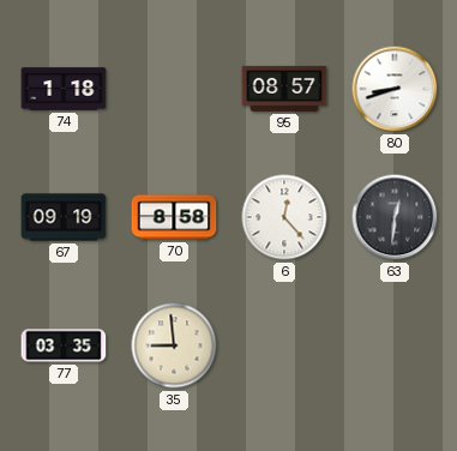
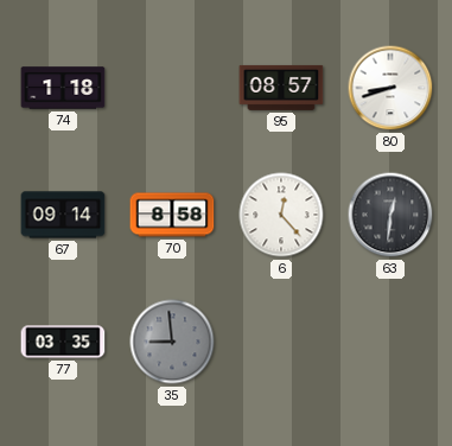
67: 09:19 -> 09:14 (63, 215)
35 dial: cream -> grey (172, 342)
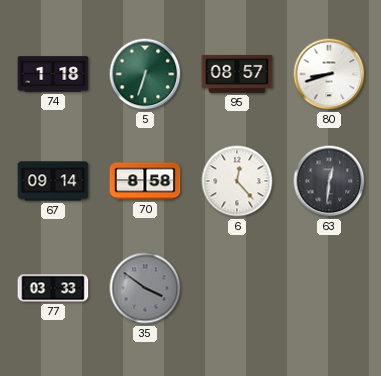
5: none -> 6:33 (145, 74)
77: 03:35 -> 03:33 (53, 288)
35: 8:59 -> 3:51 (145, 288)
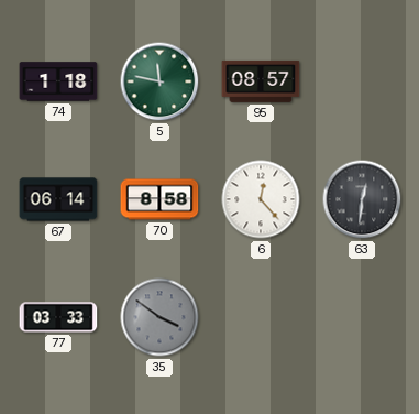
5: 6:33 -> 11:47 (159, 81)
80: 8:42 -> none (329, 74)
67: 09:14 -> 06:14 (58, 199)
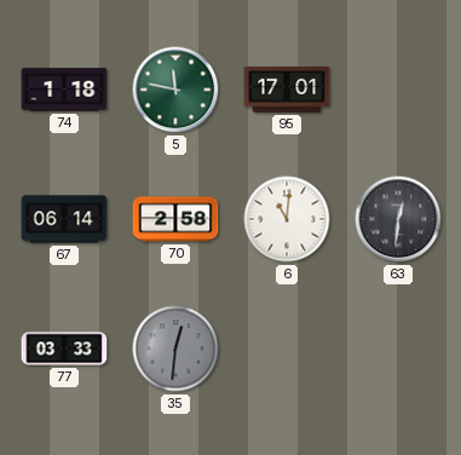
95: 08:57 -> 17:01 (287, 90)
70: 8:58 -> 2:58 (175, 219)
6: 12:23 -> 11:01 (287, 219)
35: 3:51 -> 12:31 (175, 349)
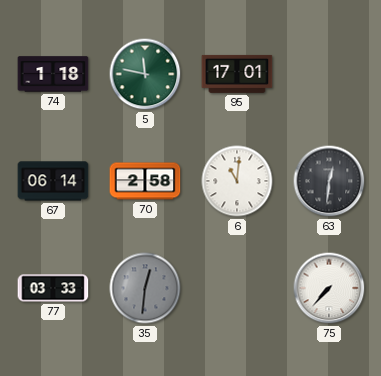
75: none -> 7:37 (329, 288)
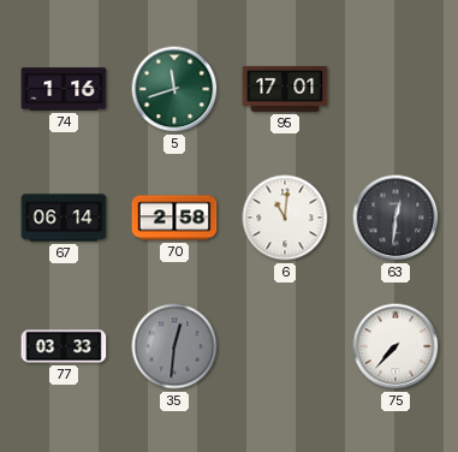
74: 1:18 -> 1:16 (64, 89)
5: 11:47 -> 11:42 (174, 89)
